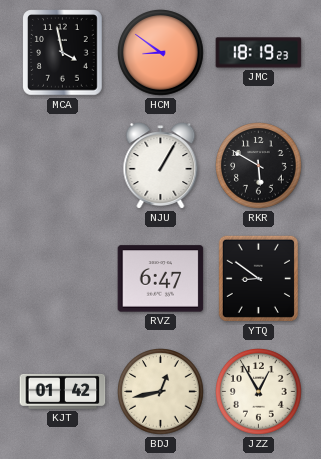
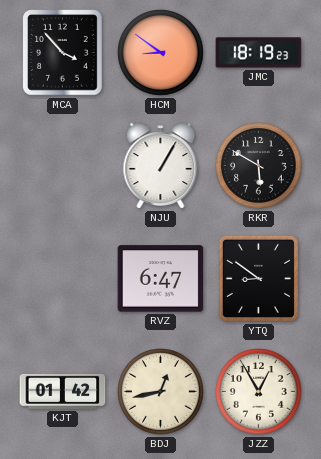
MCA: 3:58 -> 3:53 (63, 53)
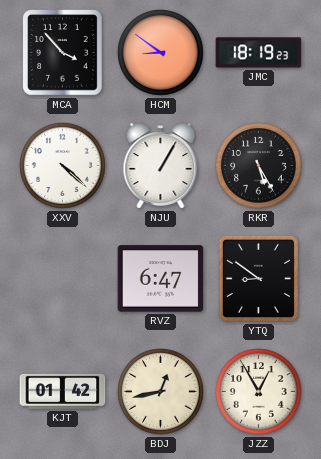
XXV: none -> 4:22 (63, 166)
RKR: 5:50 -> 5:25 (259, 166)
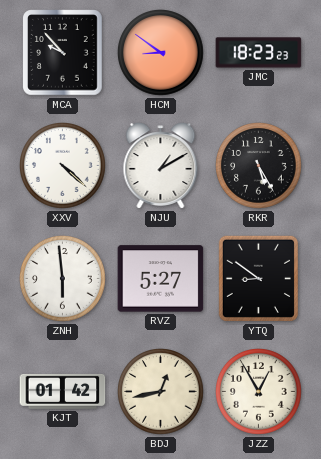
MCA: 3:53 -> 9:53 (63, 53)
JMC: 18:19 -> 18:23 (259, 53)
NJU: 1:05 -> 1:10 (161, 166)
ZNH: none -> 5:59 (63, 279)
RVZ: 6:47 -> 5:27 (161, 279)
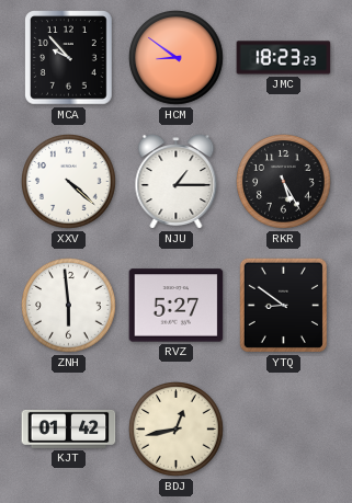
NJU: 1:10 -> 1:15 (177, 182)
JZZ: 12:55 -> none (259, 392)
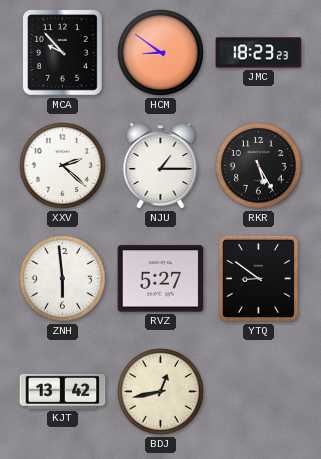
XXV: 4:22 -> 2:22 (63, 166)
KJT: 01:42 -> 13:42 (63, 391)
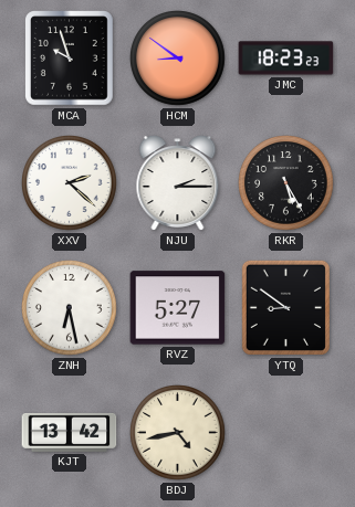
MCA: 9:53 -> 9:57 (70, 59)
NJU: 1:15 -> 2:15 (178, 183)
ZNH: 5:59 -> 6:28 (70, 308)
BDJ: 12:43 -> 4:43 (178, 433)
